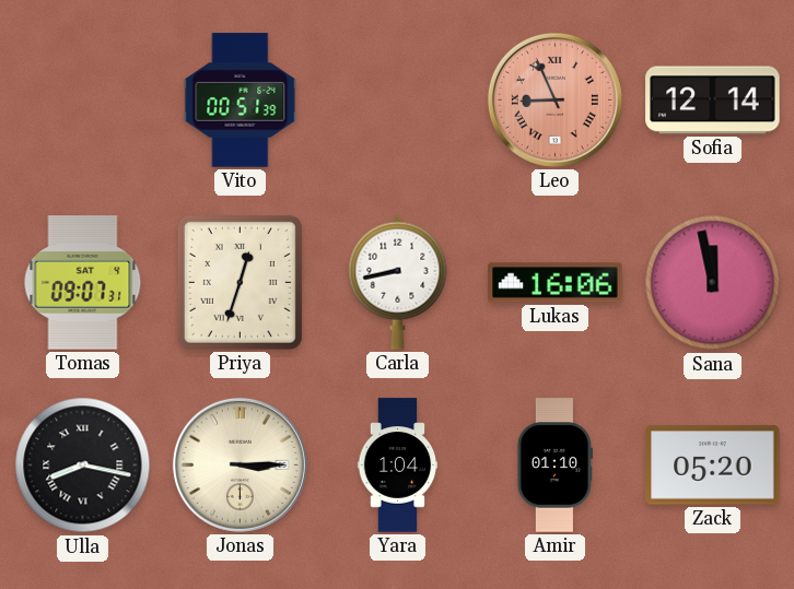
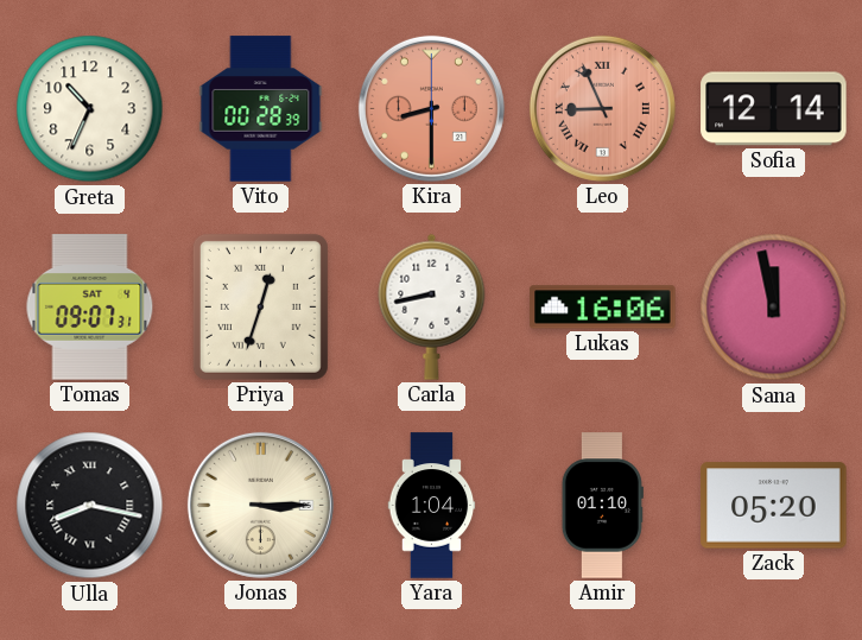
Greta: none -> 10:34 (90, 109)
Vito: 00:51 -> 00:28 (261, 109)
Kira: none -> 8:30 (431, 108)
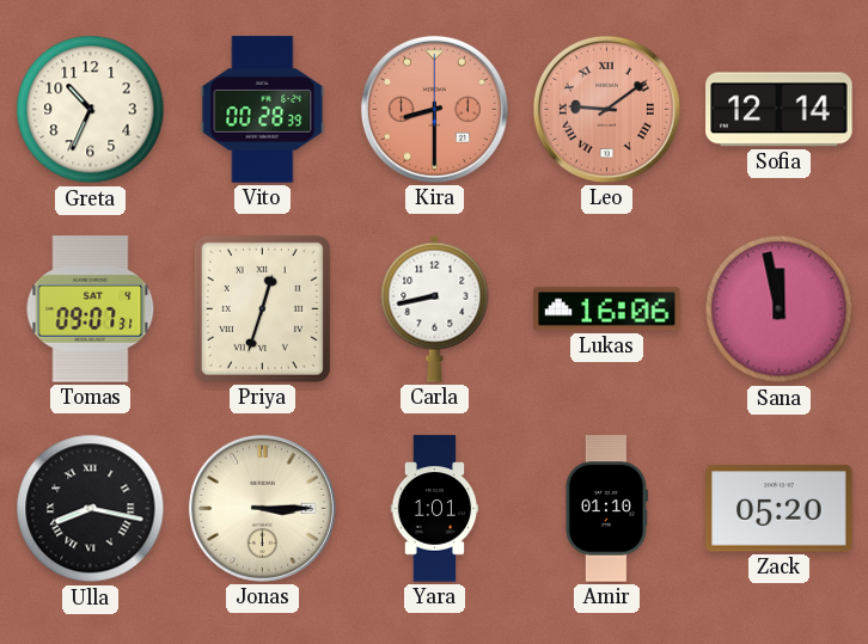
Leo: 8:56 -> 9:09 (606, 109)
Yara: 1:04 -> 1:01 (435, 509)
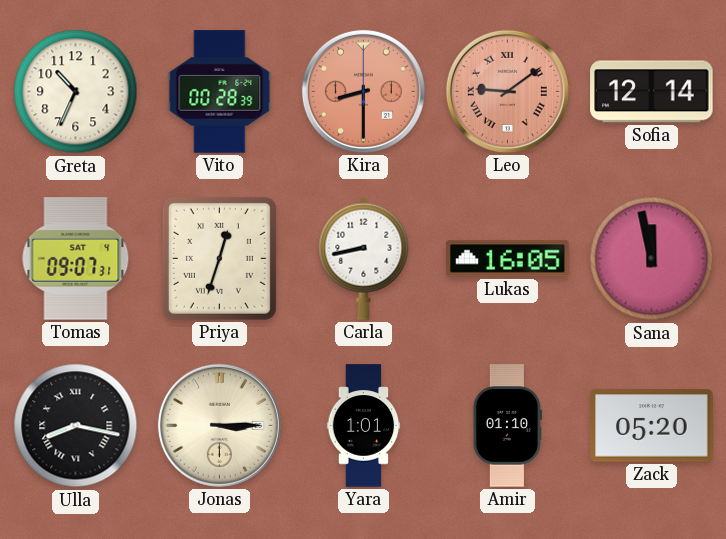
Lukas: 16:06 -> 16:05 (508, 259)
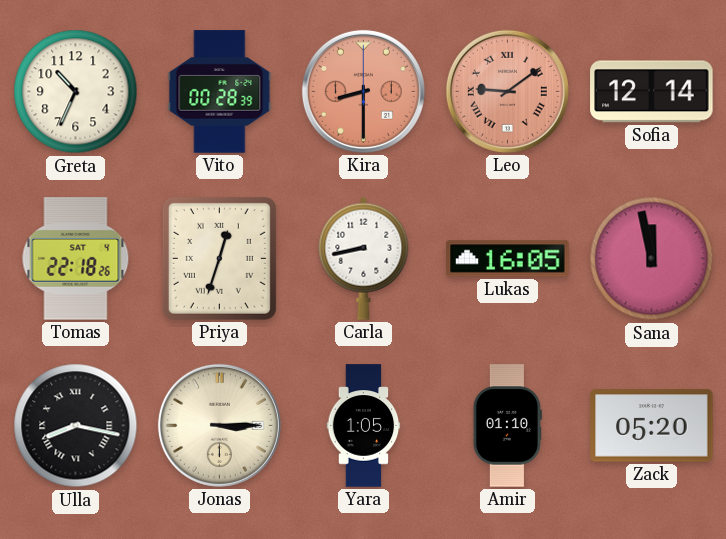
Tomas: 09:07 -> 22:18 (76, 259)
Yara: 1:01 -> 1:05 (364, 426)
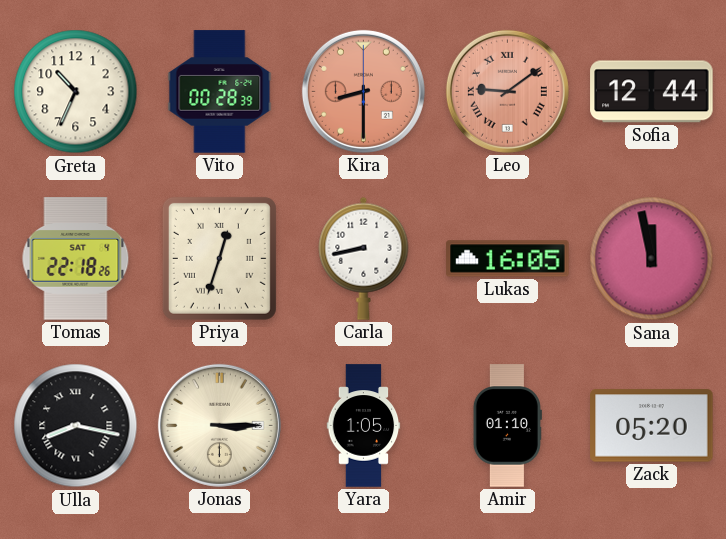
Sofia: 12:14 -> 12:44 (652, 92)
